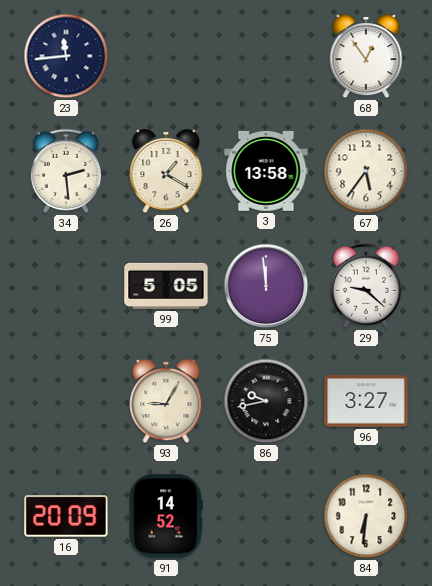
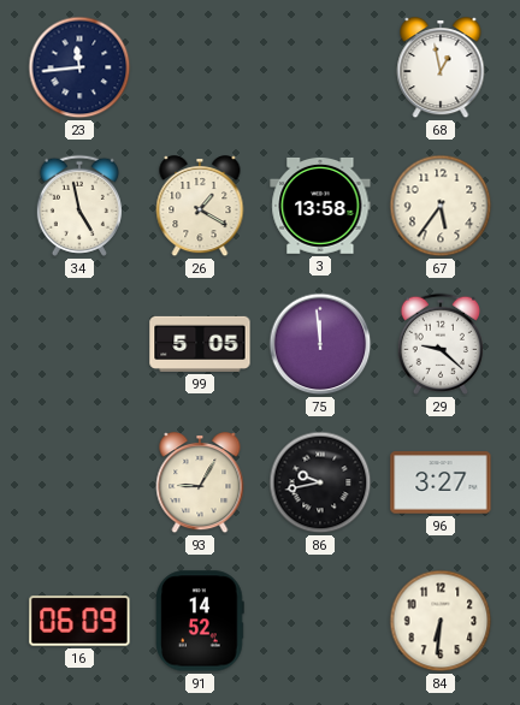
68: 12:54 -> 12:58 (441, 69)
34: 2:29 -> 4:58 (79, 206)
16: 20:09 -> 06:09 (79, 621)
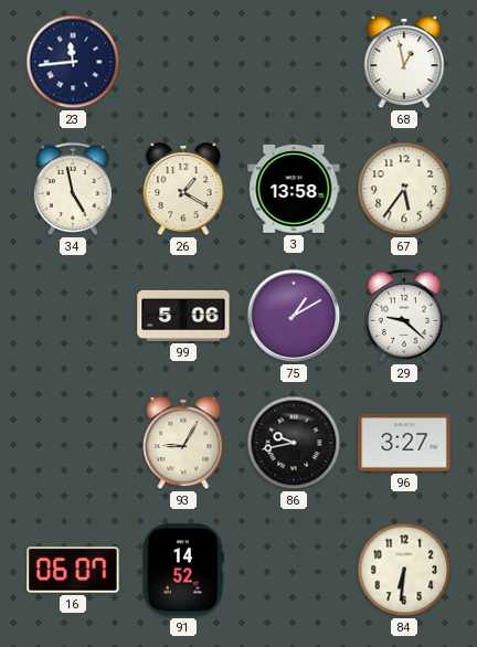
99: 5:05 -> 5:06 (183, 316)
75: 11:59 -> 1:10 (294, 316)
16: 06:09 -> 06:07 (73, 570)
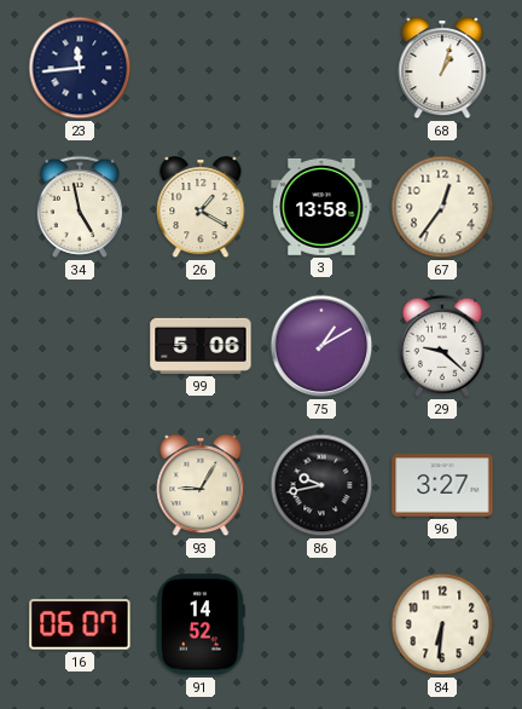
68: 12:58 -> 1:03 (442, 69)
67: 5:36 -> 12:36 (442, 207)
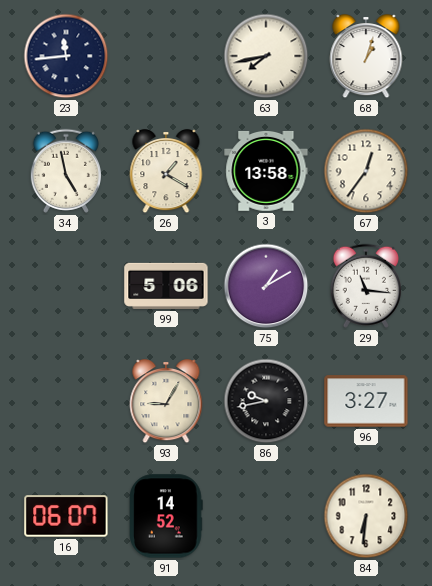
63: none -> 7:43 (266, 56)
29: 9:22 -> 11:16 (366, 286)
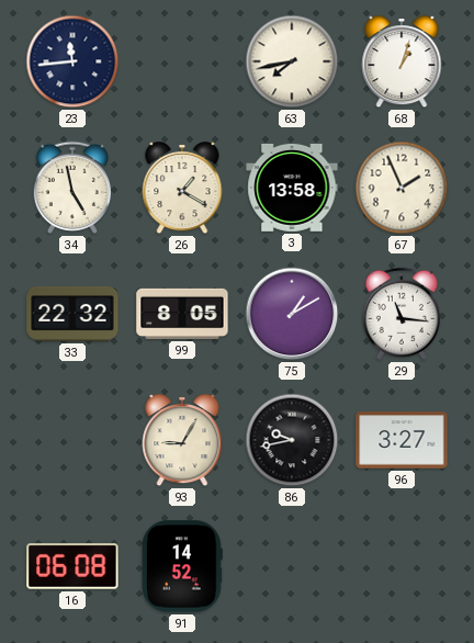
67: 12:36 -> 1:56 (402, 188)
33: none -> 22:32 (72, 314)
99: 5:06 -> 8:05 (182, 314)
16: 06:07 -> 06:08 (72, 566)
84: 6:31 -> none (366, 516)
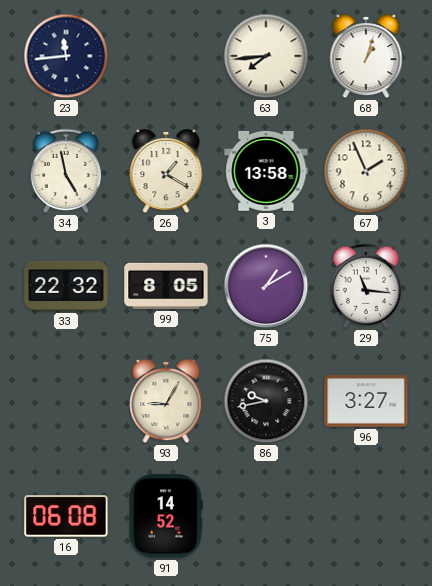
63: 7:43 -> 7:44 (266, 56)
